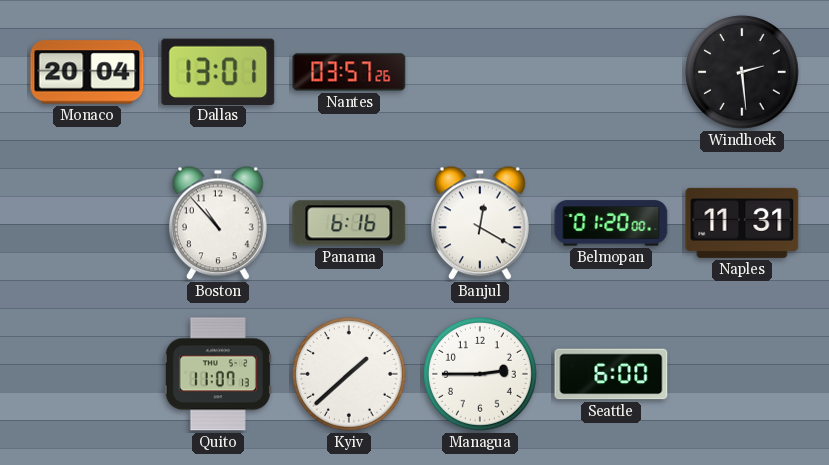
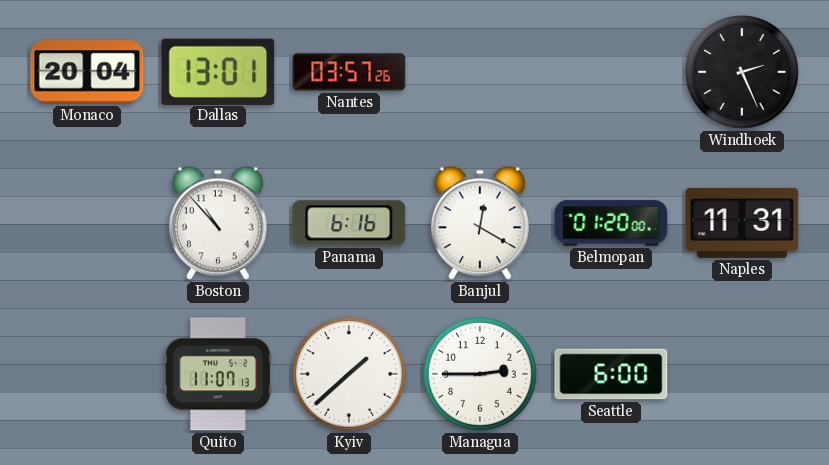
Windhoek: 2:29 -> 2:26 (742, 72)
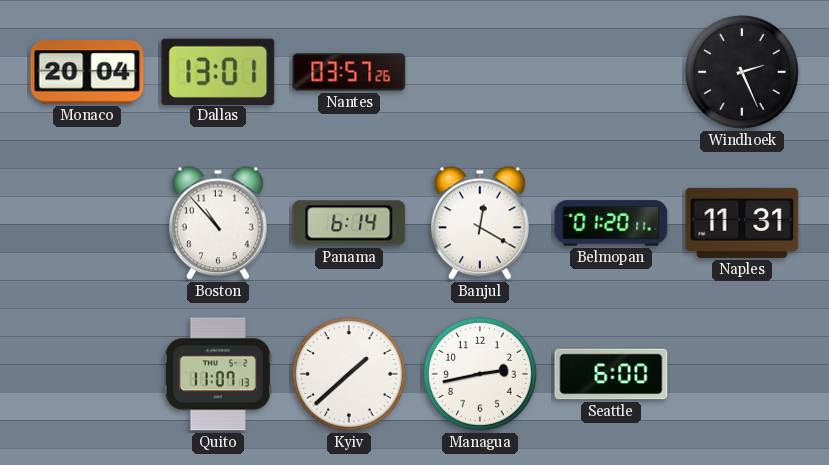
Panama: 6:16 -> 6:14 (349, 223)
Belmopan: 01:20:00 -> 01:20:11 (611, 223)
Managua: 2:45 -> 2:43 (480, 374)
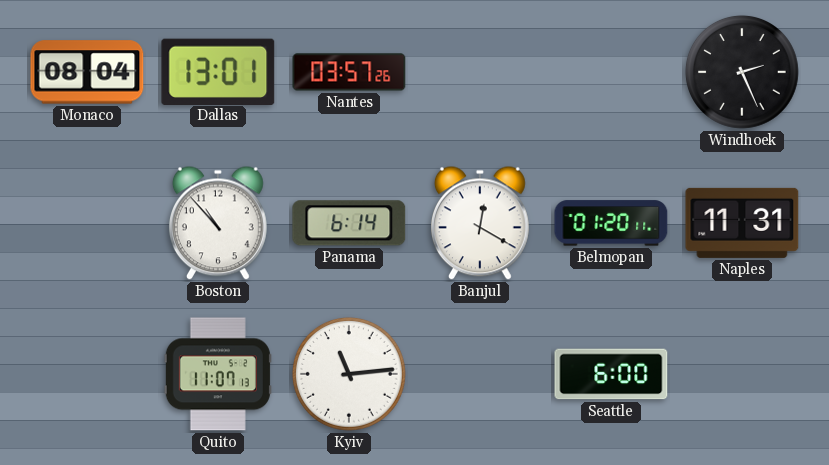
Monaco: 20:04 -> 08:04 (87, 72)
Kyiv: 1:38 -> 11:14 (349, 374)
Managua: 2:43 -> none (480, 374)
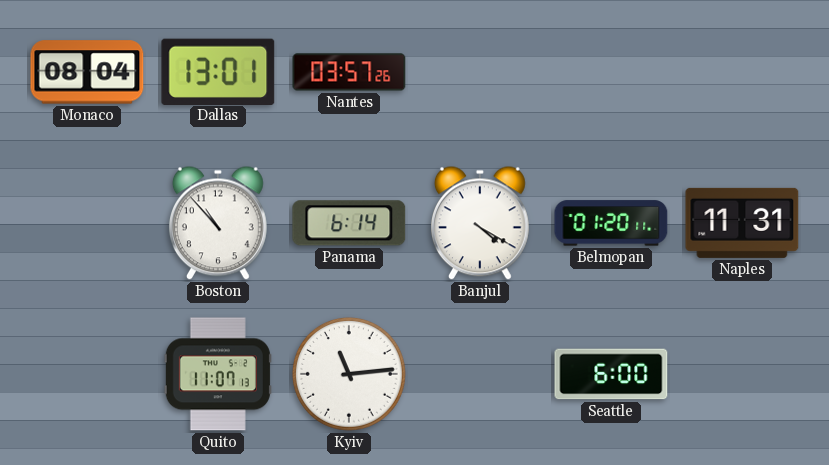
Windhoek: 2:26 -> none (742, 72)
Banjul: 12:20 -> 4:20 (480, 223)
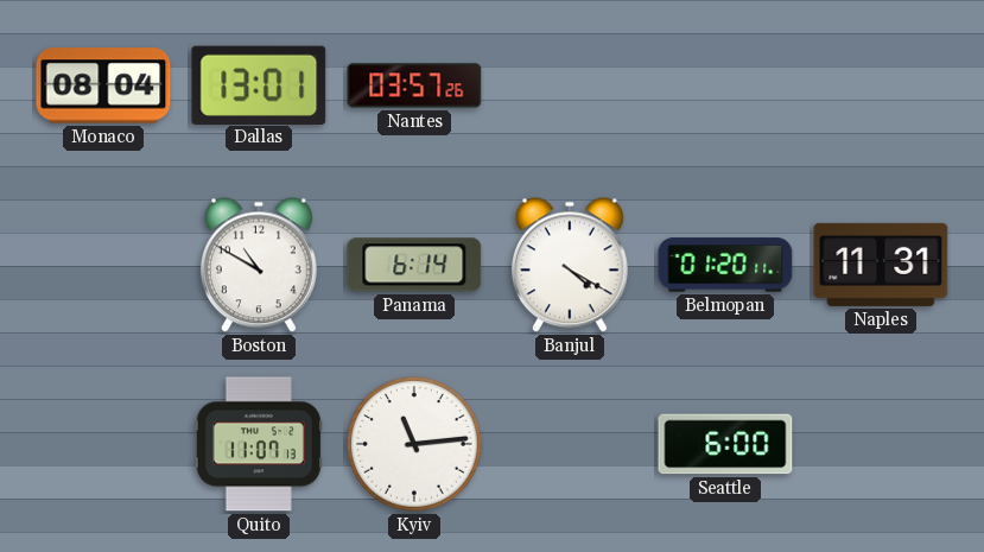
Boston: 10:53 -> 10:50 (259, 265)
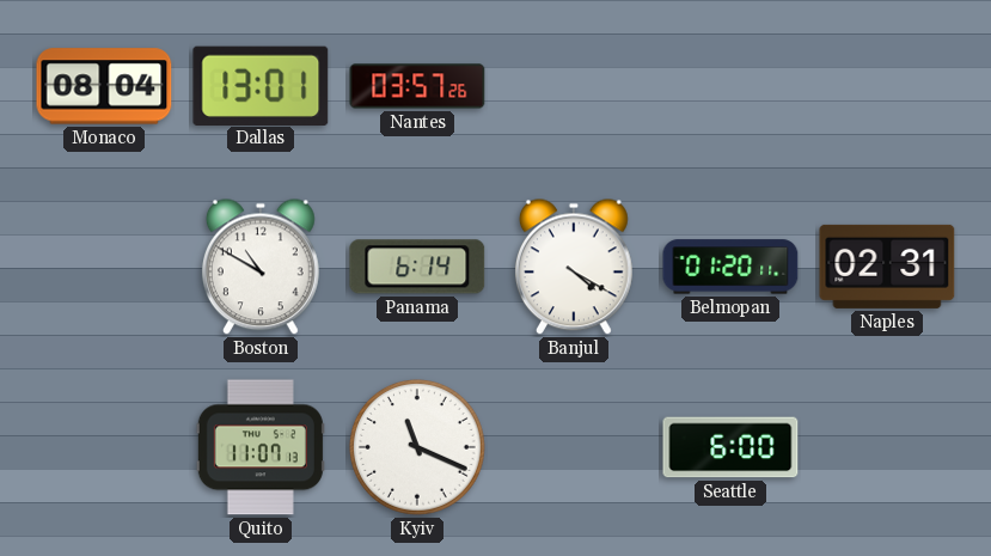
Naples: 11:31 -> 02:31 (887, 267)
Kyiv: 11:14 -> 11:19 (417, 447)
